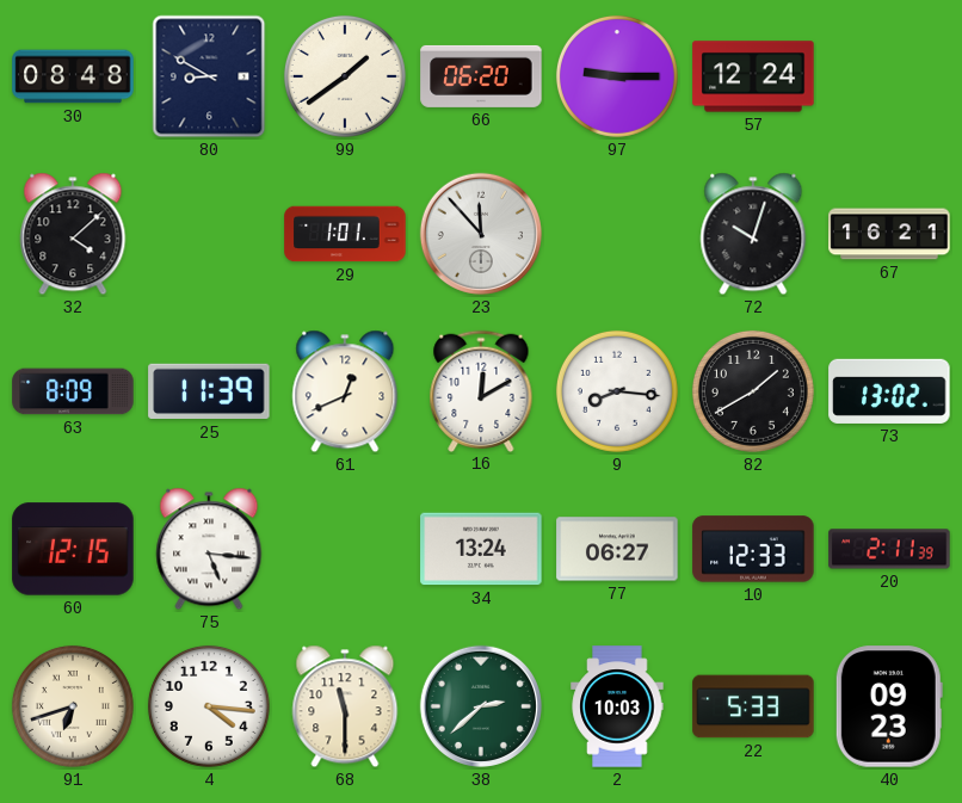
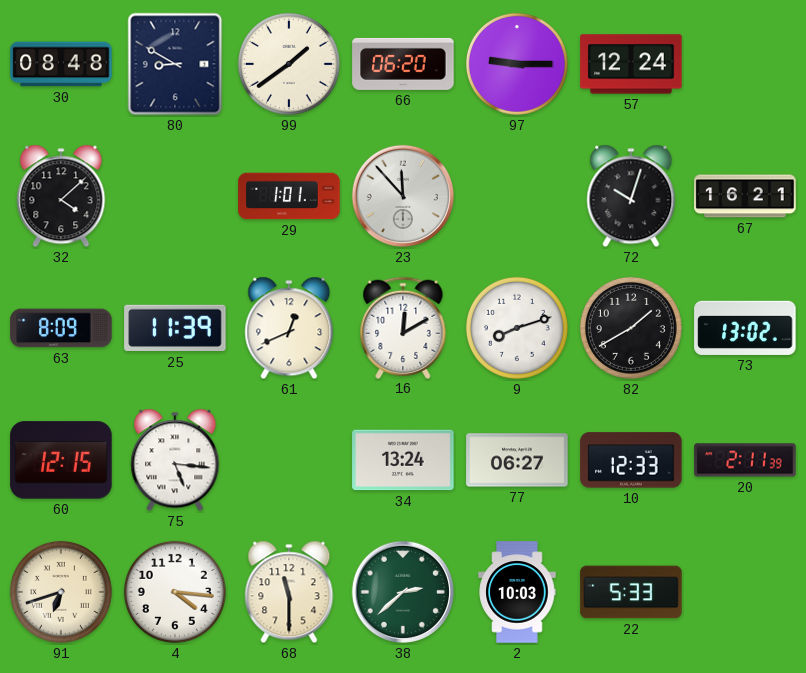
9: 8:16 -> 8:12 (517, 328)
40: 09:23 -> none (889, 706)
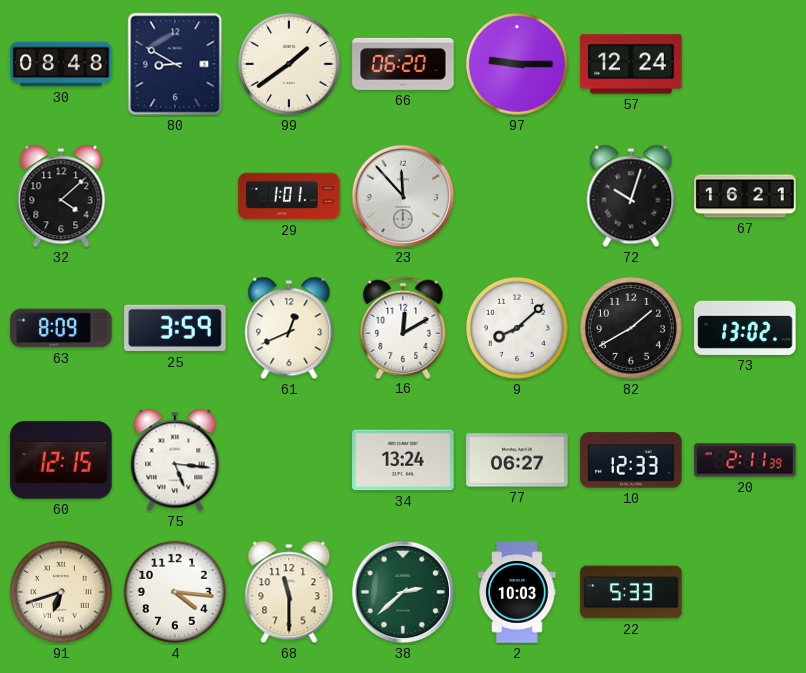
25: 11:39 -> 3:59 (175, 328)
9: 8:12 -> 8:08 (517, 328)
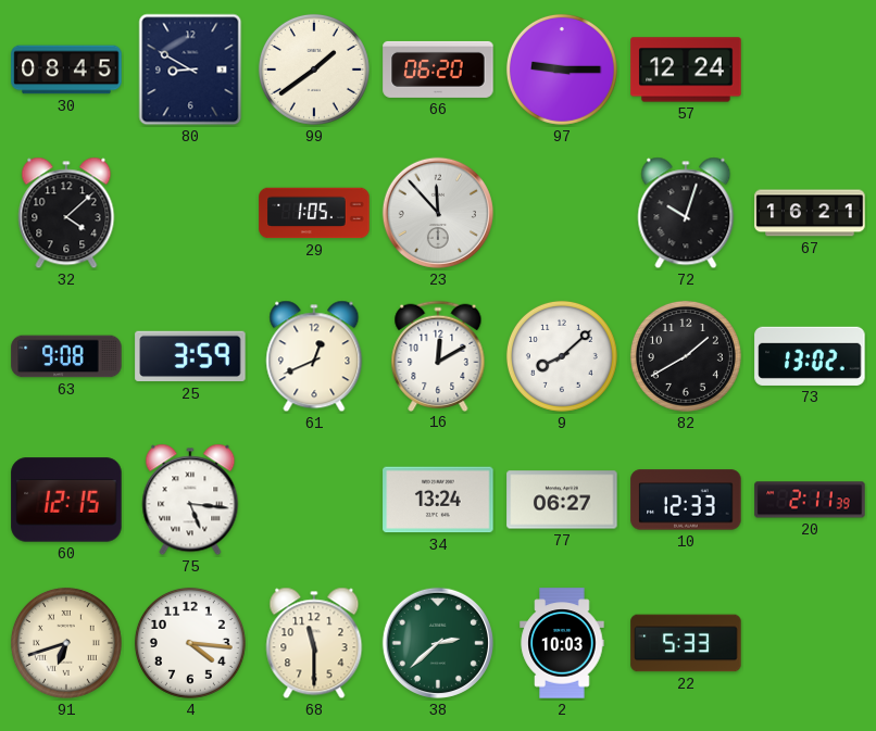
30: 08:48 -> 08:45 (66, 70)
29: 1:01 -> 1:05 (314, 213)
63: 8:09 -> 9:08 (66, 356)
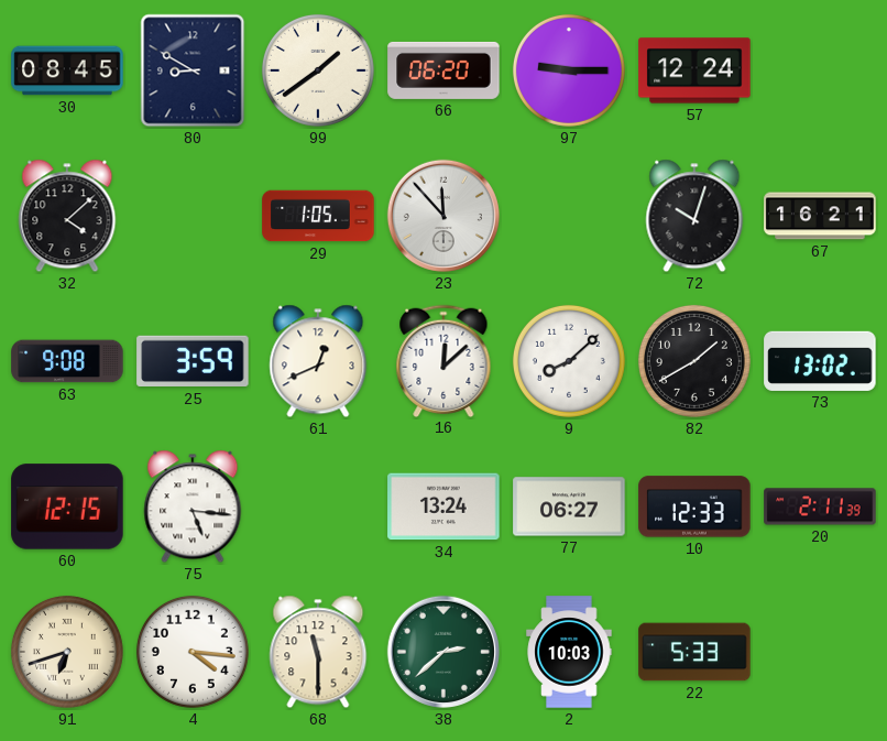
16: 12:10 -> 12:08 (443, 360)
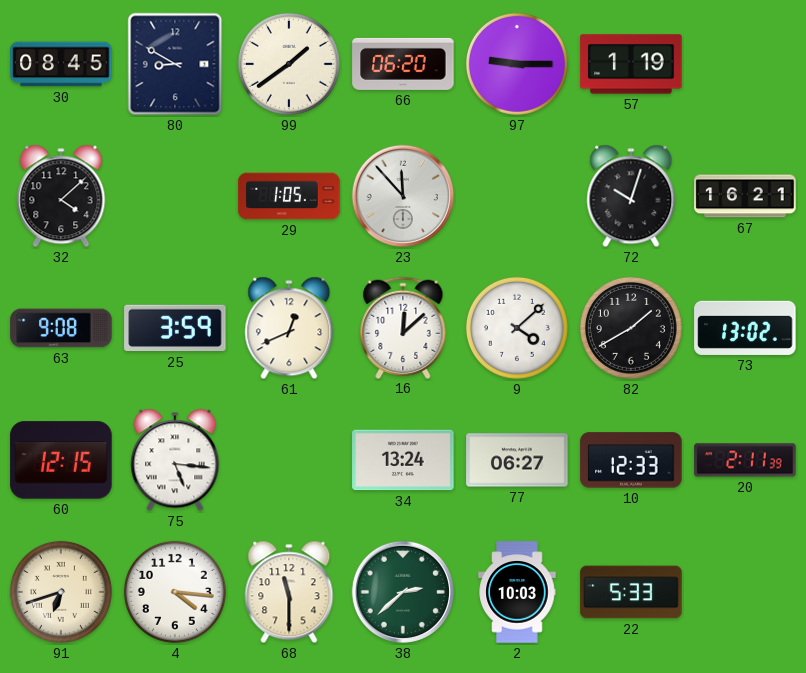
57: 12:24 -> 1:19 (631, 64)
9: 8:08 -> 4:08 (517, 328)
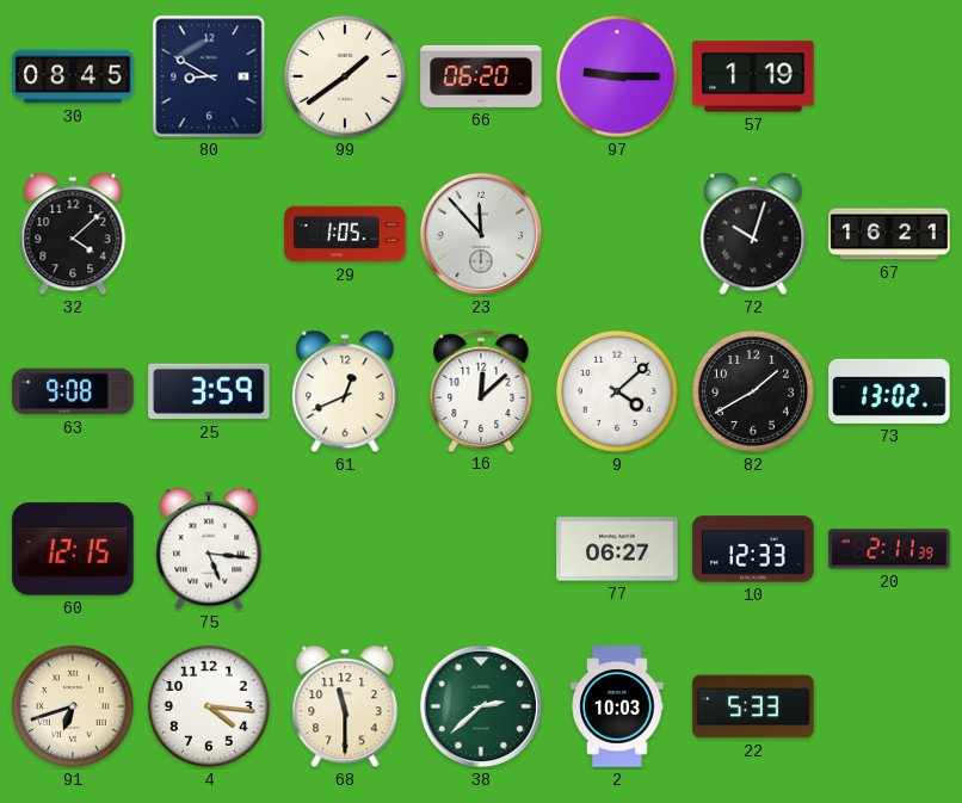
34: 13:24 -> none (403, 460)
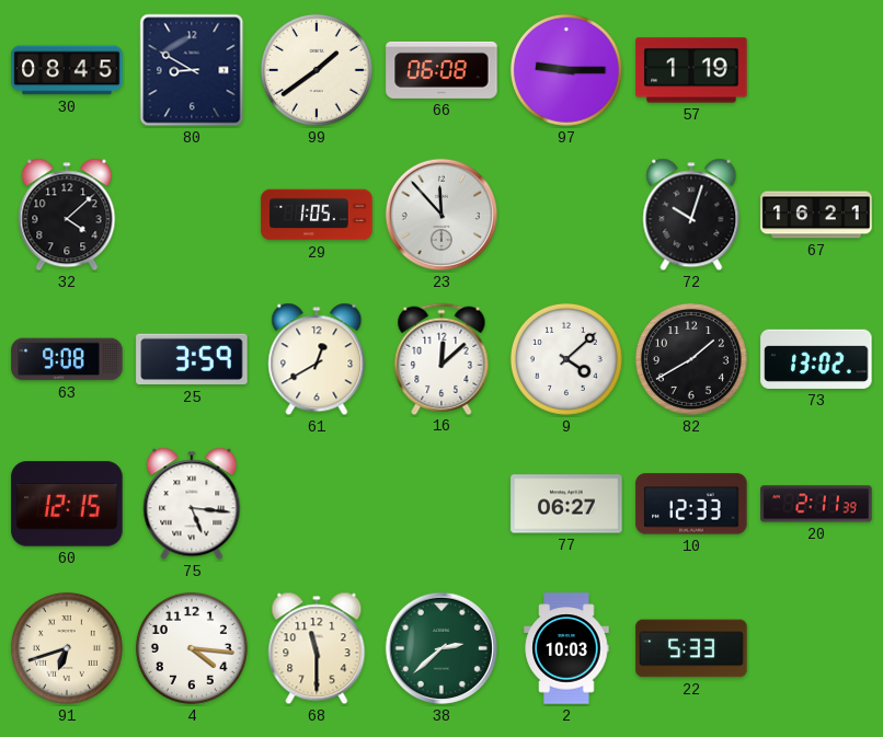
66: 06:20 -> 06:08 (441, 70)
61: 12:41 -> 12:40 (317, 359)
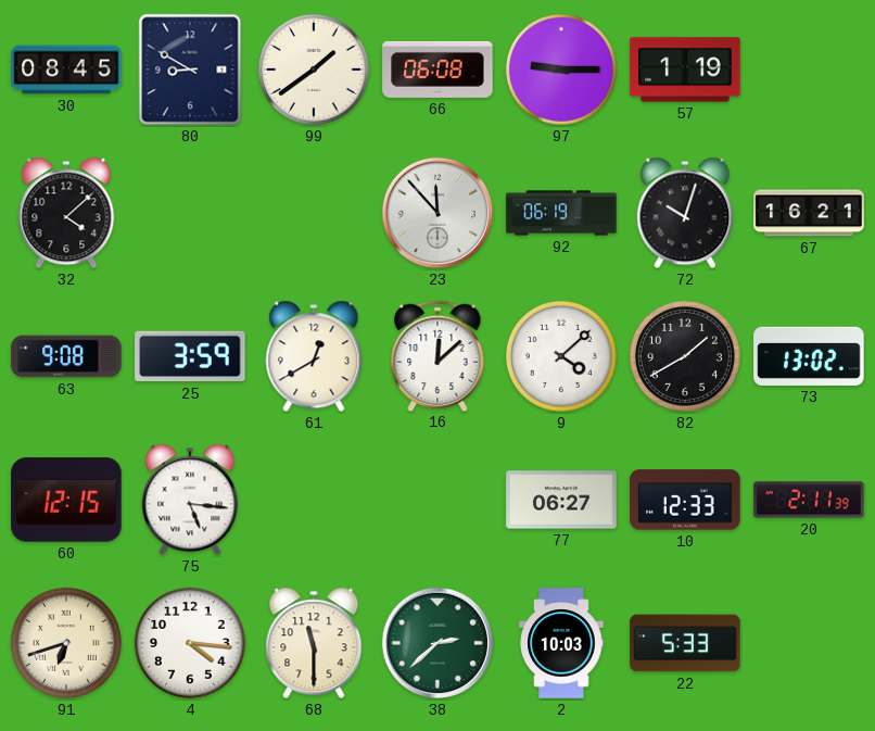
29: 1:05 -> none (317, 215)
92: none -> 06:19 (561, 213)
